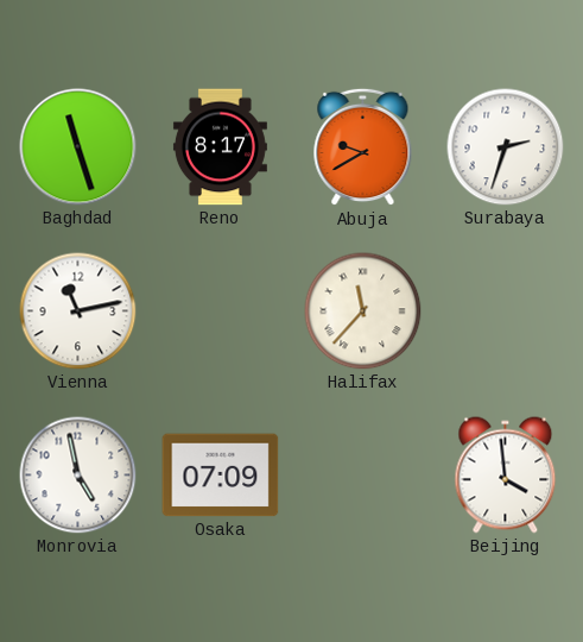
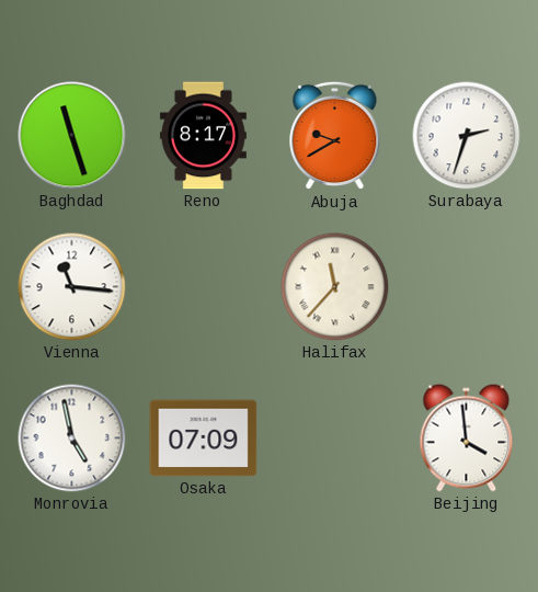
Vienna: 11:13 -> 11:16 (72, 287)
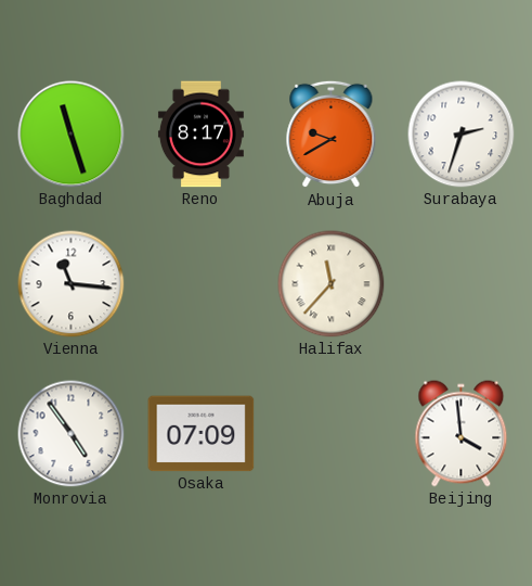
Monrovia: 4:58 -> 4:54 (72, 434)
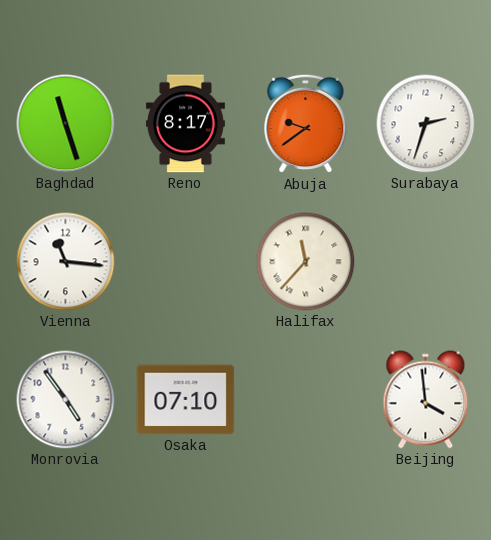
Abuja: 9:40 -> 9:39 (306, 124)
Osaka: 07:09 -> 07:10 (186, 400)
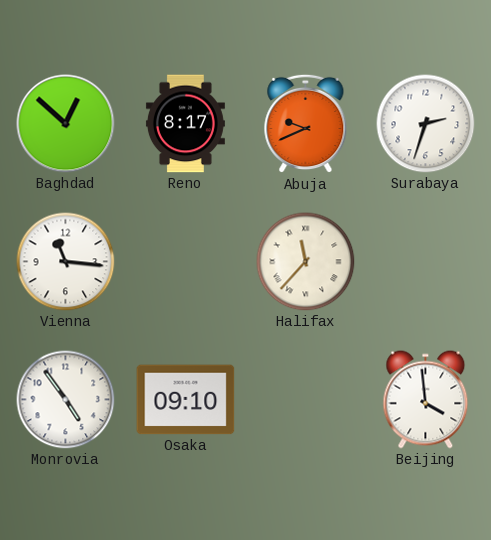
Baghdad: 11:27 -> 12:52 (66, 124)
Abuja: 9:39 -> 9:41 (306, 124)
Osaka: 07:10 -> 09:10 (186, 400)
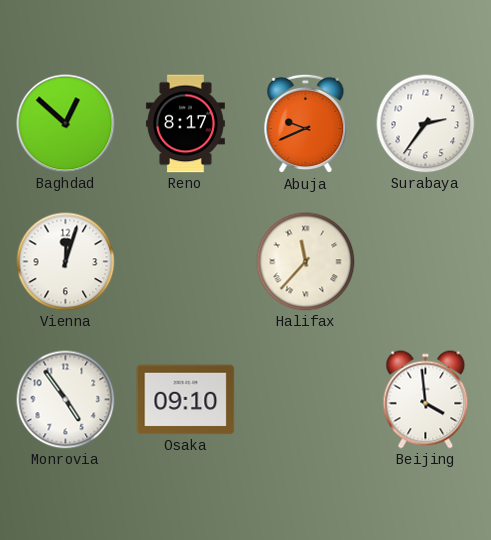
Surabaya: 2:33 -> 2:36 (426, 124)
Vienna: 11:16 -> 12:03 (66, 262)
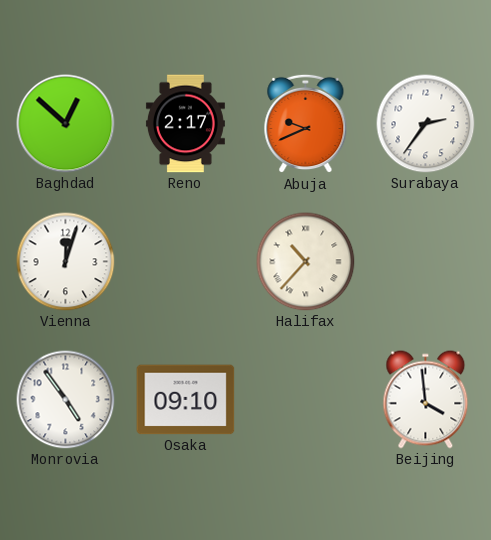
Reno: 8:17 -> 2:17 (185, 124)
Halifax: 11:37 -> 10:37 (306, 262)
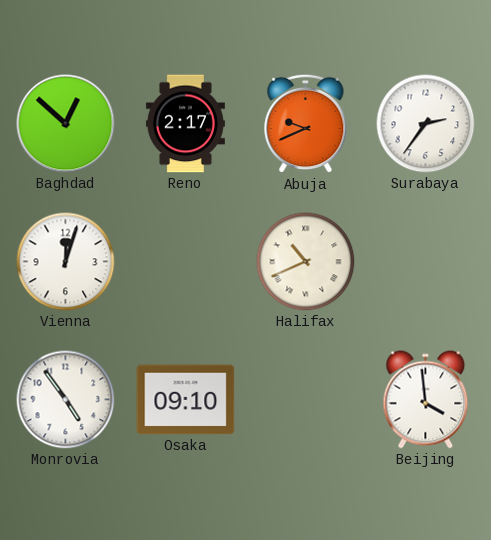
Halifax: 10:37 -> 10:41 (306, 262)
